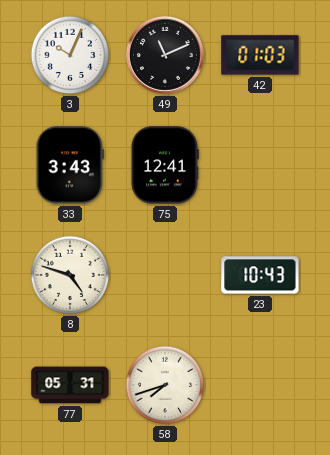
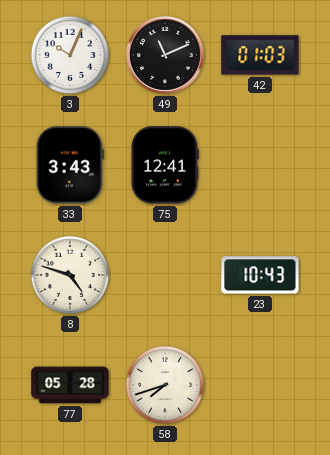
77: 05:31 -> 05:28 (70, 385)
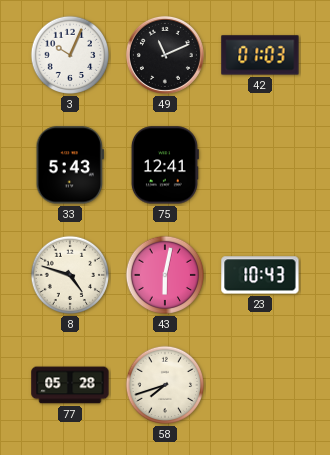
33: 3:43 -> 5:43 (70, 165)
43: none -> 6:02 (165, 275)
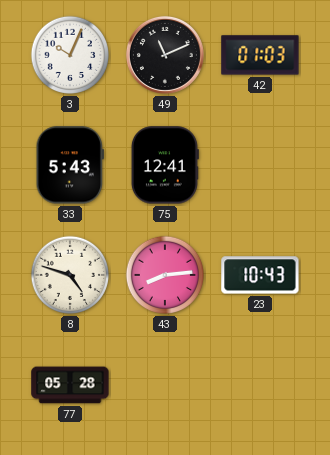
43: 6:02 -> 8:14 (165, 275)
58: 7:42 -> none (165, 385)
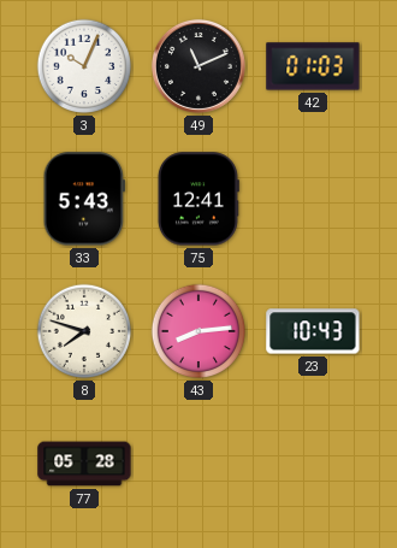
8: 4:48 -> 7:48 (84, 331)
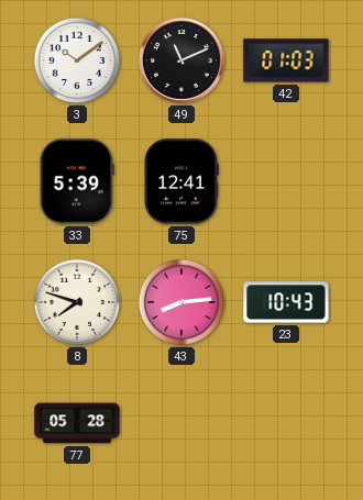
3: 10:04 -> 10:09 (77, 60)
33: 5:43 -> 5:39 (77, 181)
